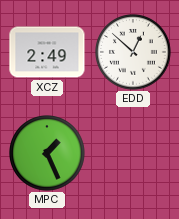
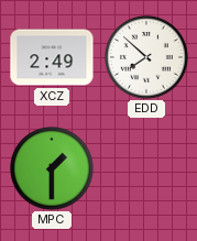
EDD: 12:52 -> 7:52 (147, 58)
MPC: 1:26 -> 1:30 (53, 169)
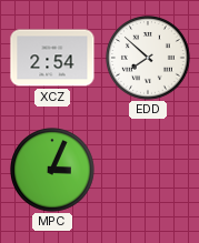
XCZ: 2:49 -> 2:54 (52, 58)
MPC: 1:30 -> 3:04 (53, 171)
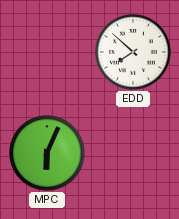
XCZ: 2:54 -> none (52, 58)
MPC: 3:04 -> 6:04 (48, 154)
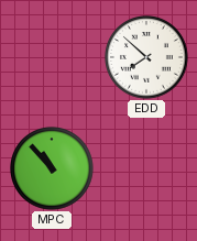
MPC: 6:04 -> 10:53 (53, 169)
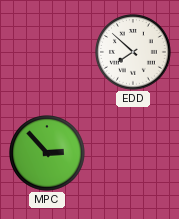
MPC: 10:53 -> 2:53 (48, 154)
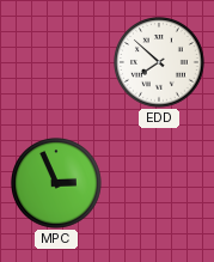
MPC: 2:53 -> 2:56 (57, 184)
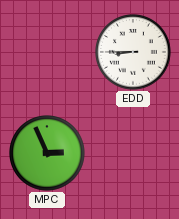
EDD: 7:52 -> 8:45 (134, 53)
